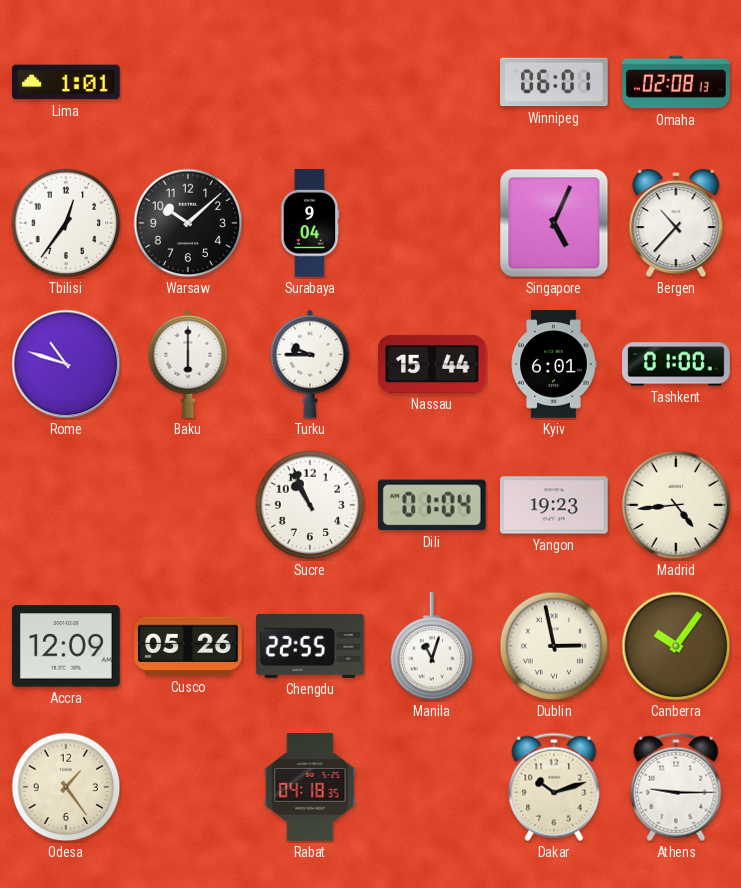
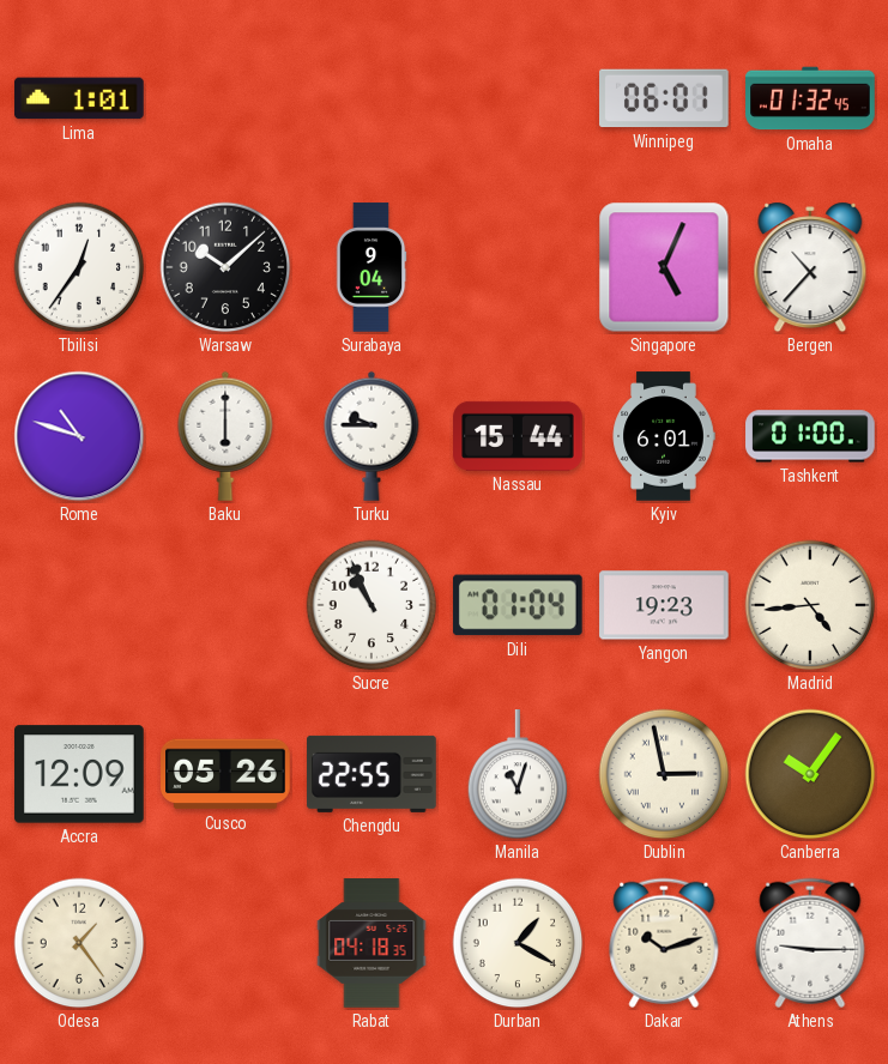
Omaha: 02:08 -> 01:32 (810, 98)
Durban: none -> 1:20 (518, 943)
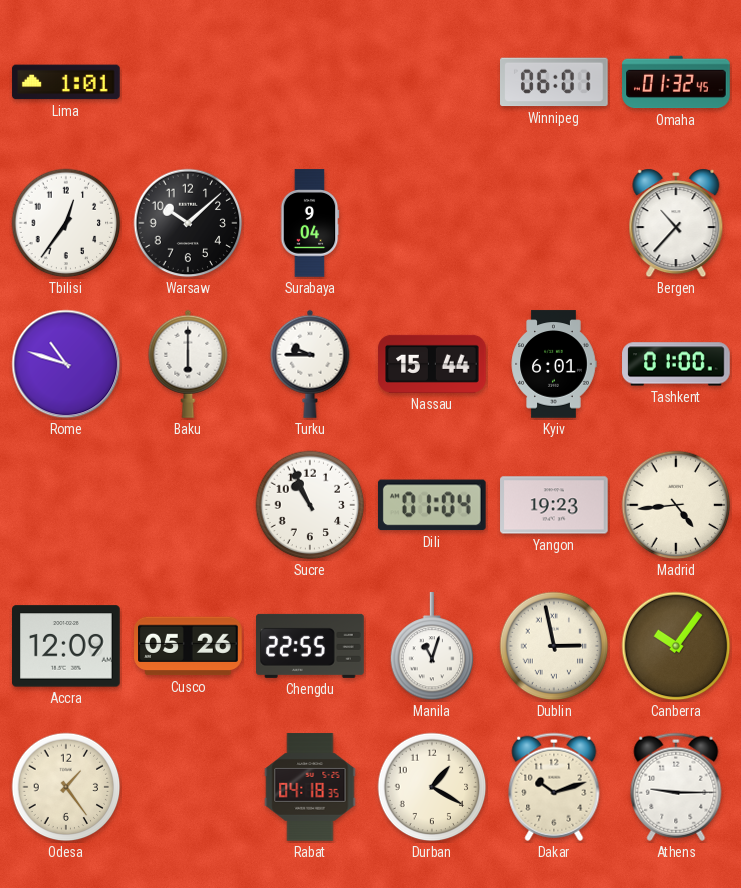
Singapore: 5:04 -> none (664, 267)
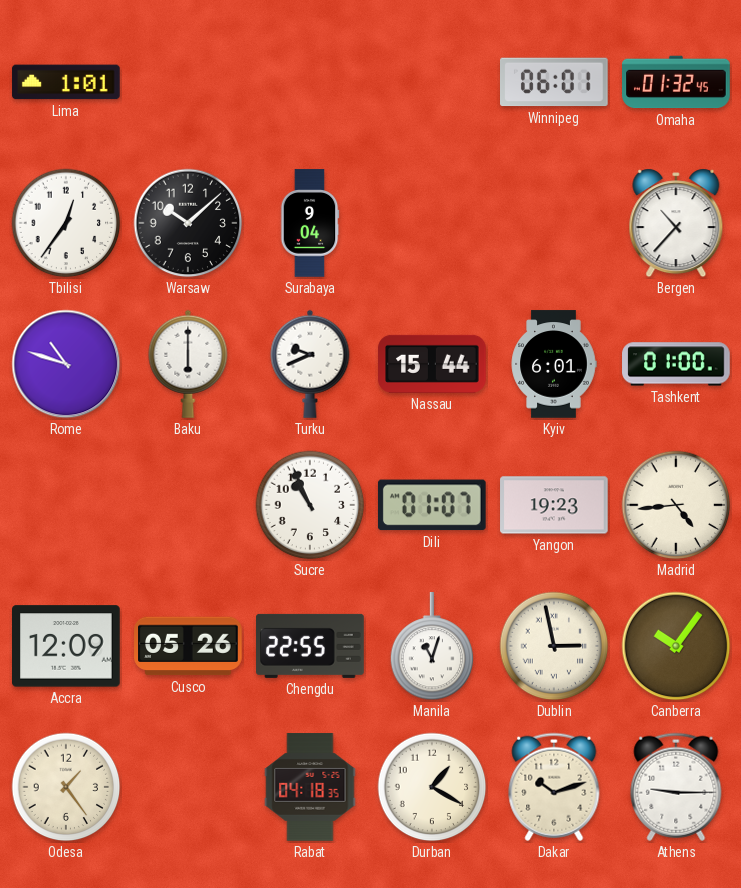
Turku: 9:45 -> 9:41 (310, 364)
Dili: 01:04 -> 01:07 (432, 505)
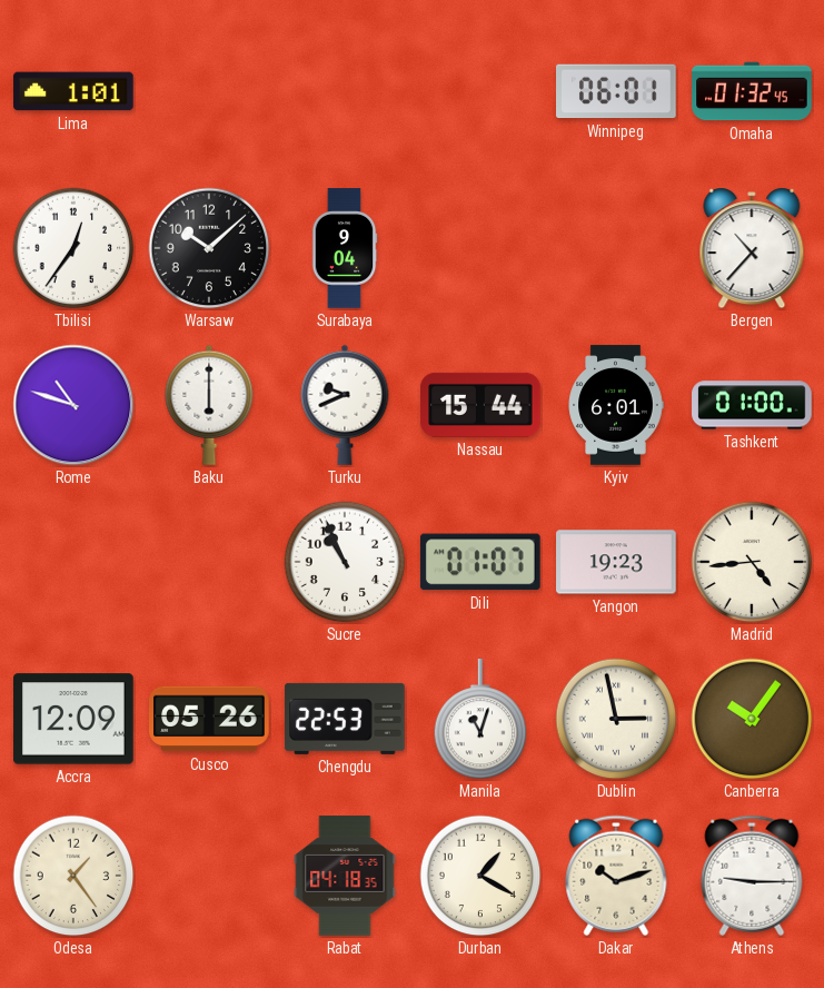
Chengdu: 22:55 -> 22:53 (345, 719)
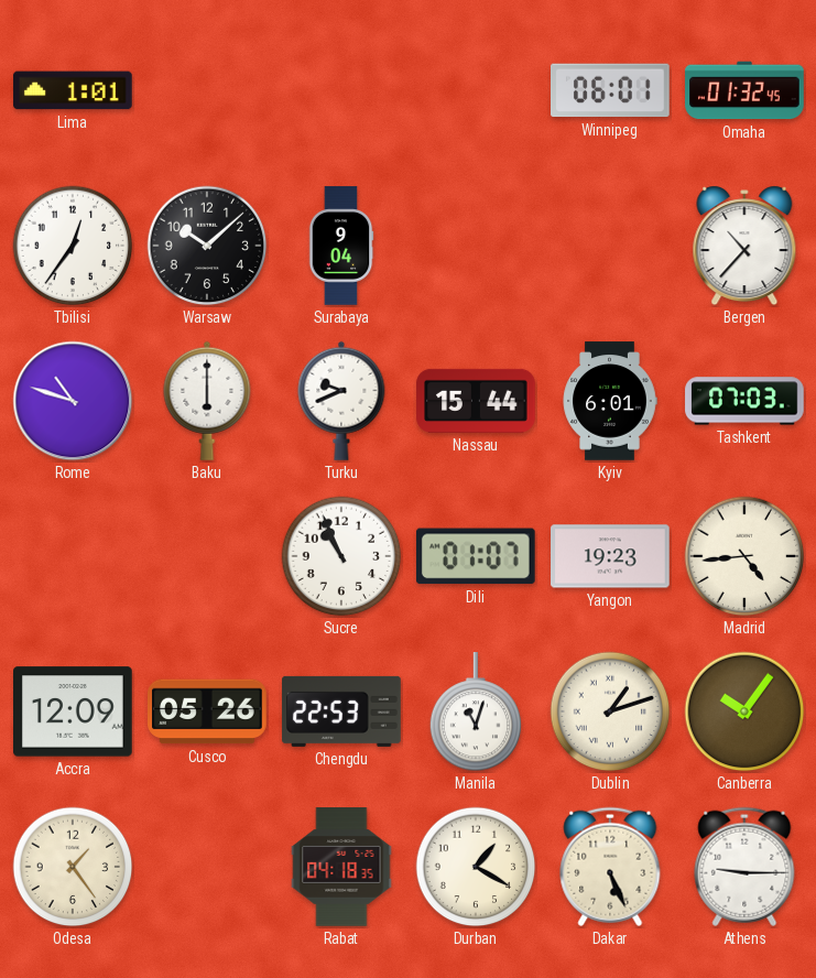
Tashkent: 01:00 -> 07:03 (744, 401)
Dublin: 2:58 -> 1:12 (610, 711)
Dakar: 10:12 -> 5:26 (610, 867)
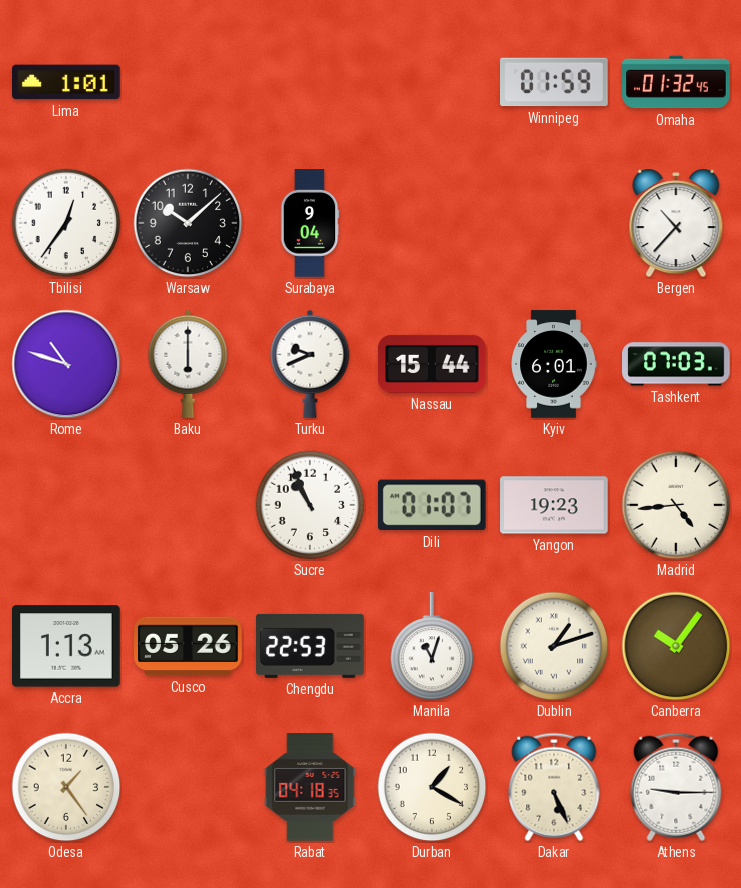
Winnipeg: 06:01 -> 01:59 (555, 82)
Accra: 12:09 -> 1:13 (67, 646)
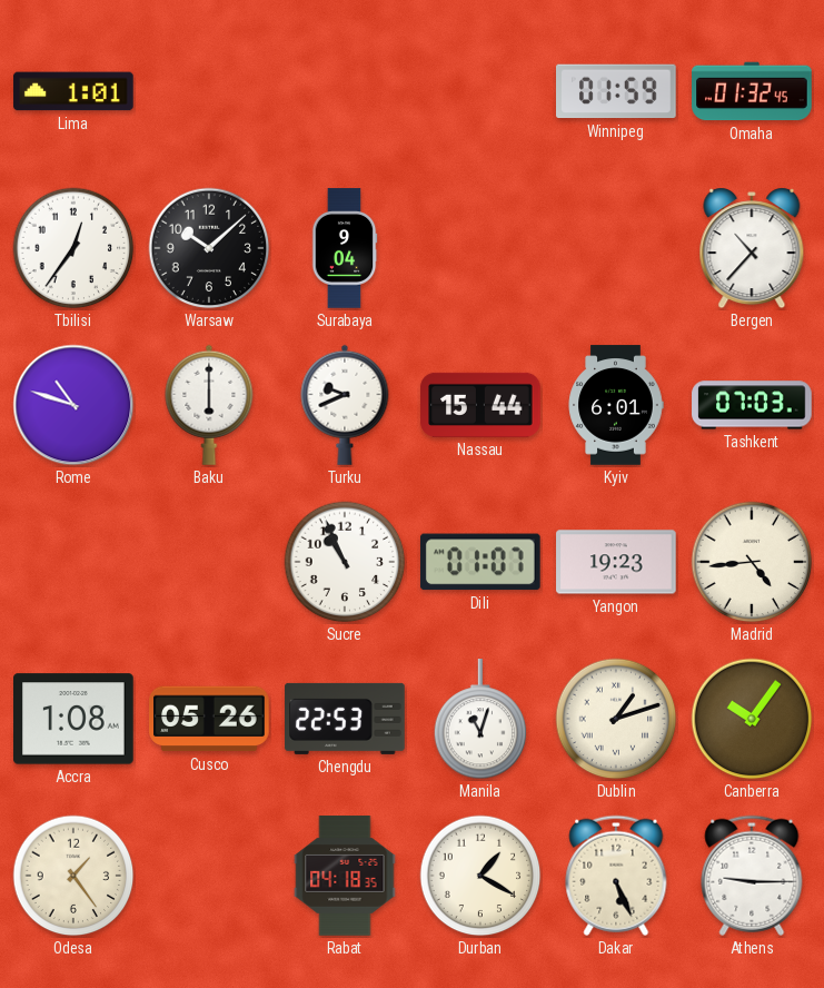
Accra: 1:13 -> 1:08 (75, 719)
